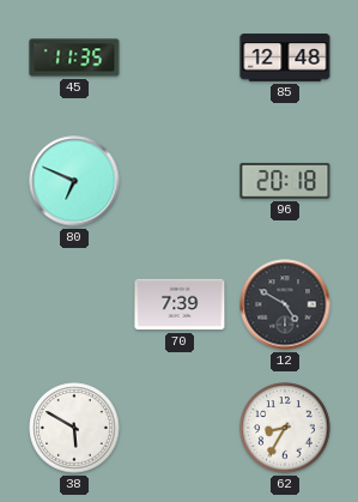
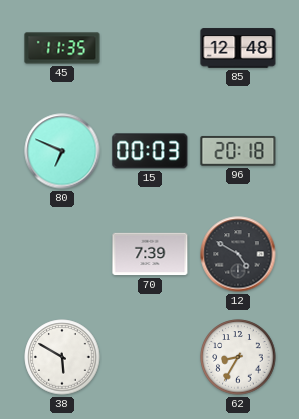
15: none -> 00:03 (150, 151)
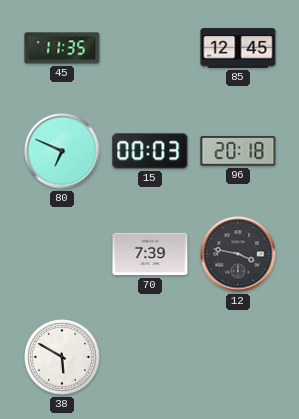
85: 12:48 -> 12:45 (238, 48)
12: 4:50 -> 3:47 (238, 254)
62: 8:35 -> none (238, 357)
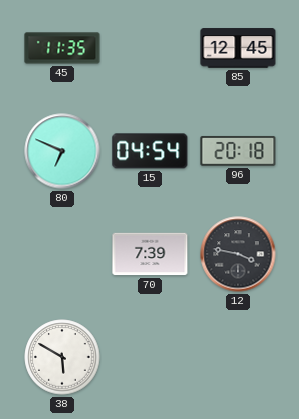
15: 00:03 -> 04:54 (150, 151)
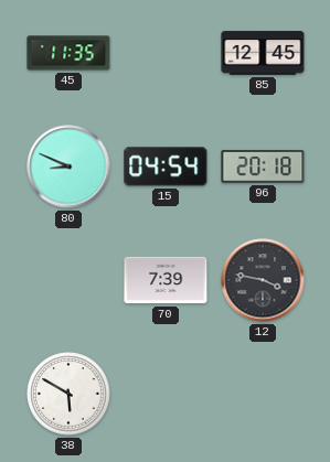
80: 6:49 -> 8:49 (68, 166)
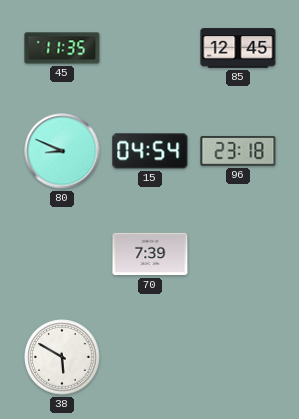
96: 20:18 -> 23:18 (238, 151)
12: 3:47 -> none (263, 280)
